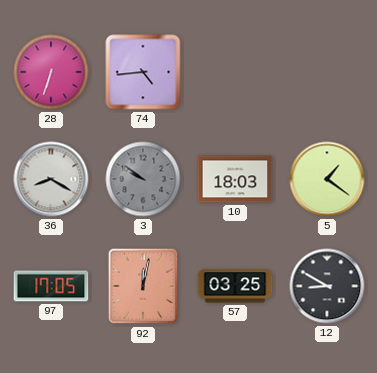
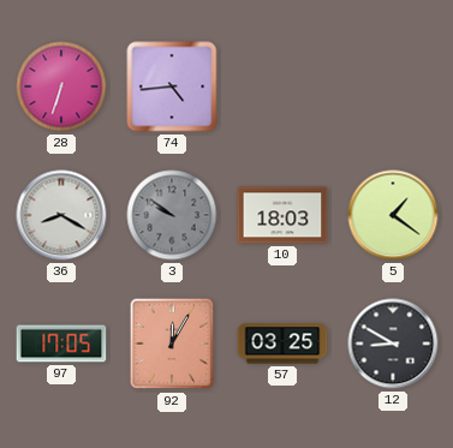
92: 12:02 -> 12:05 (172, 344)
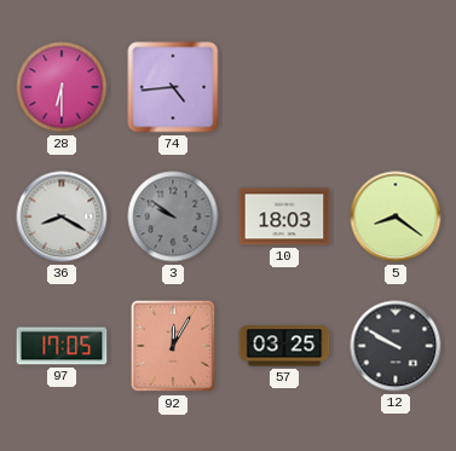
28: 6:33 -> 6:30 (62, 87)
5: 1:21 -> 8:21 (396, 216)
12: 8:50 -> 9:50 (396, 346)
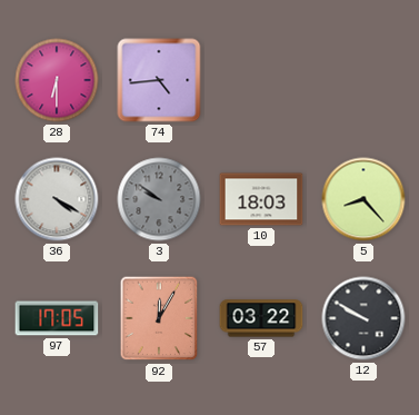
36: 8:20 -> 4:20 (57, 199)
5: 8:21 -> 8:23 (363, 199)
57: 03:25 -> 03:22 (261, 318)
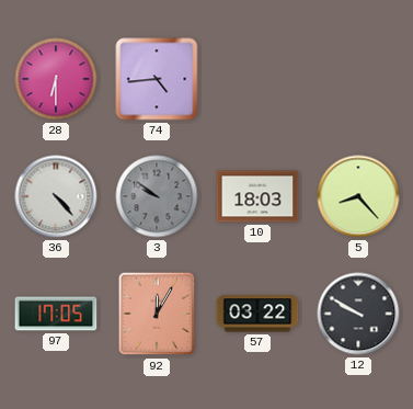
36: 4:20 -> 4:23 (56, 196)
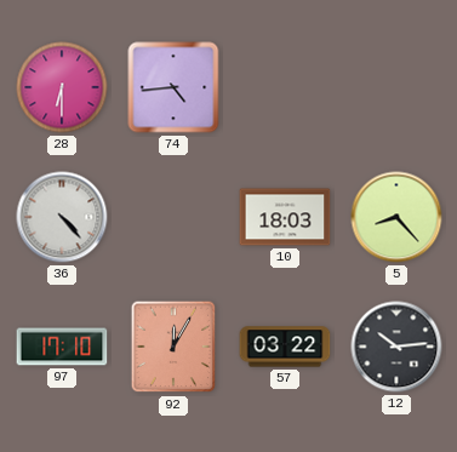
3: 9:51 -> none (157, 196)
97: 17:05 -> 17:10 (62, 347)
12: 9:50 -> 10:14 (396, 347)
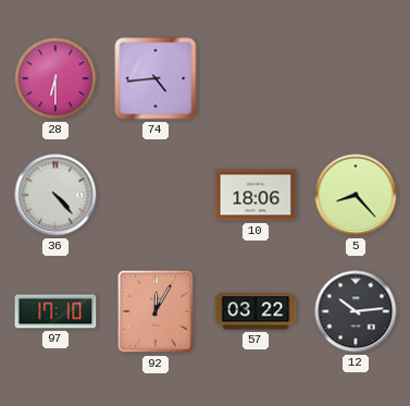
10: 18:03 -> 18:06 (256, 195)
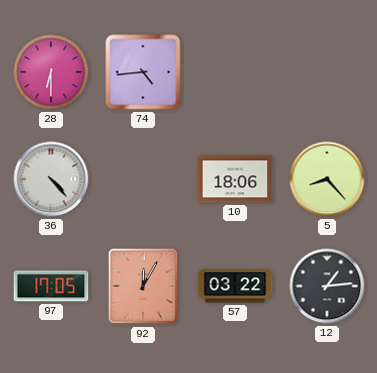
97: 17:10 -> 17:05 (51, 286)
12: 10:14 -> 1:14 (327, 286)
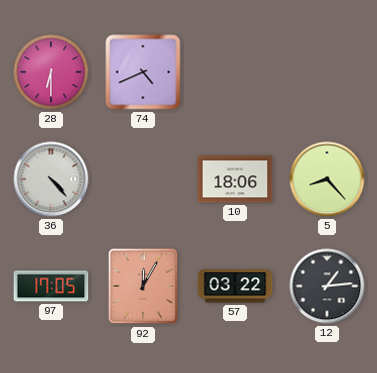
74: 4:44 -> 4:41 (143, 72)
